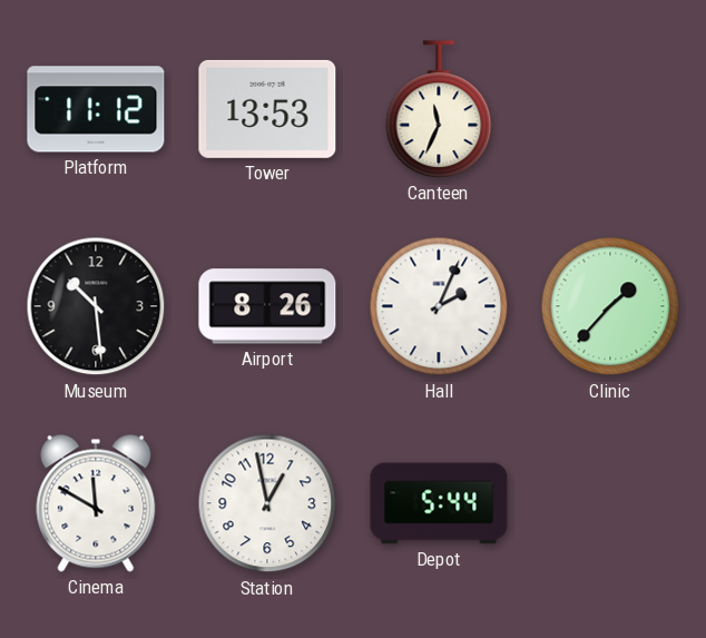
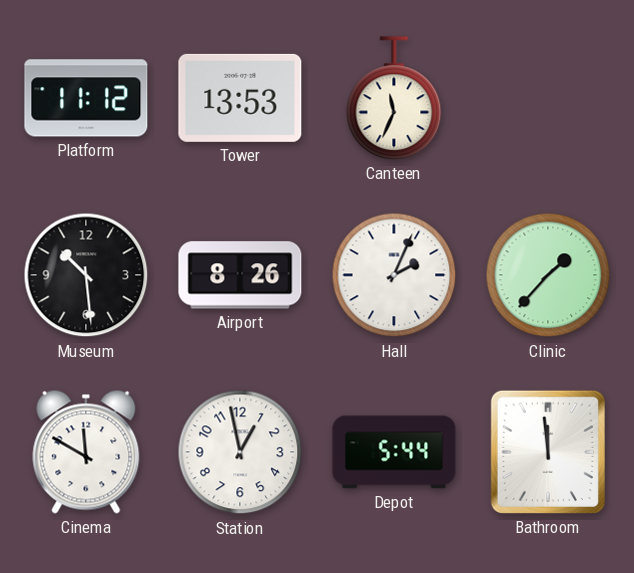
Bathroom: none -> 11:59 (548, 452)
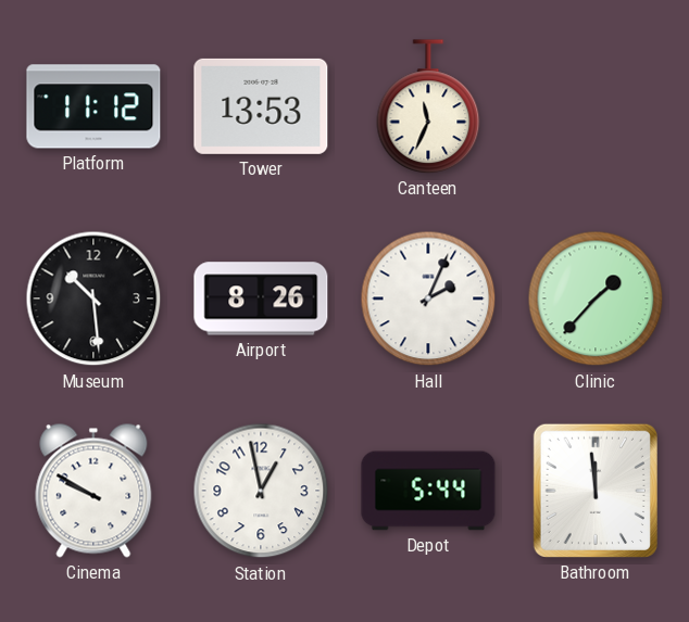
Cinema: 11:50 -> 9:50 (93, 491)
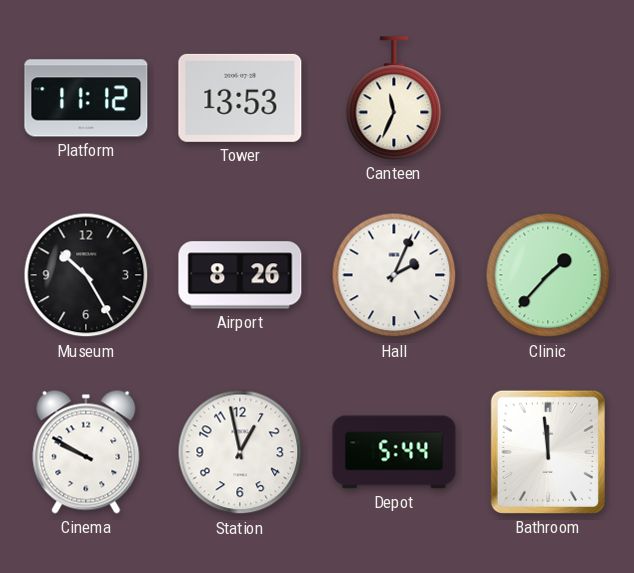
Museum: 10:29 -> 10:25 (86, 275)
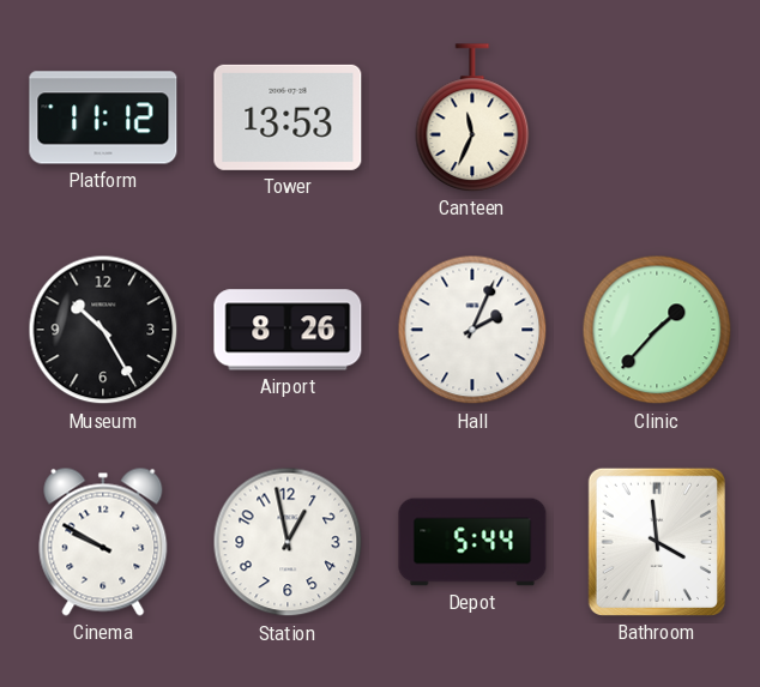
Bathroom: 11:59 -> 3:59 (657, 542)
